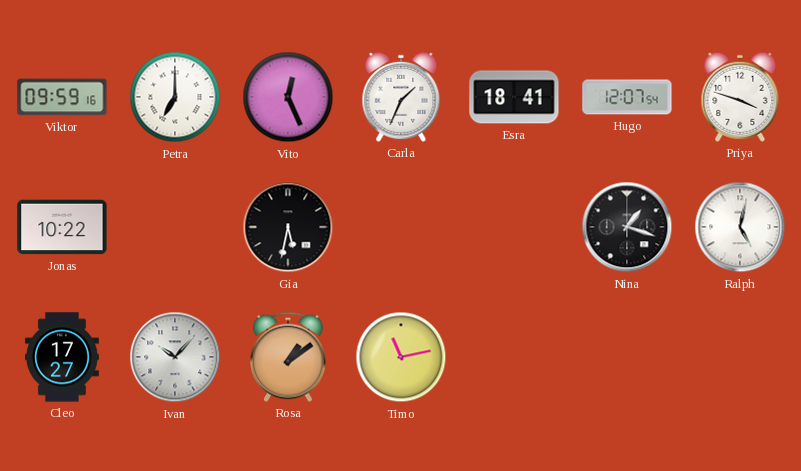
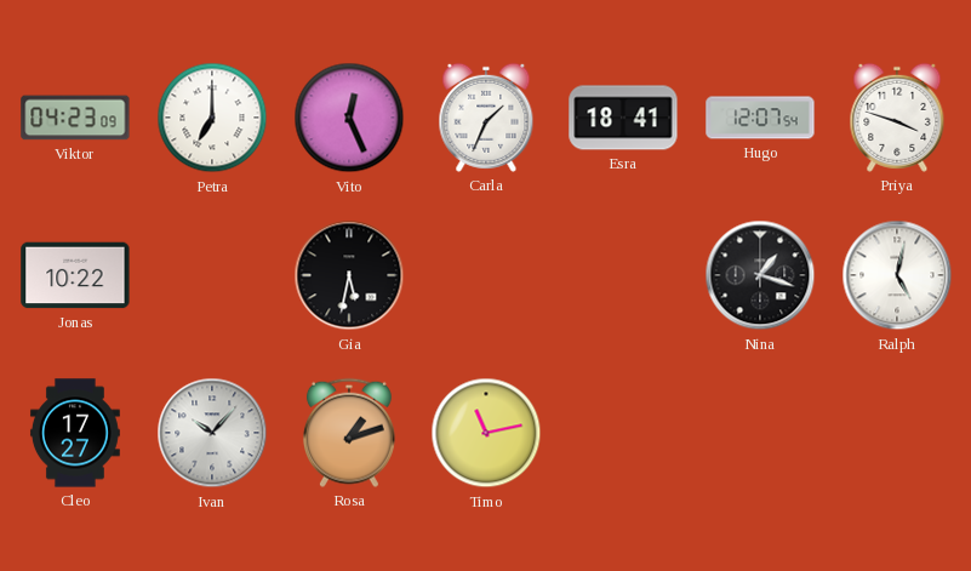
Viktor: 09:59 -> 04:23 (75, 118)
Rosa: 1:09 -> 1:12 (349, 433)
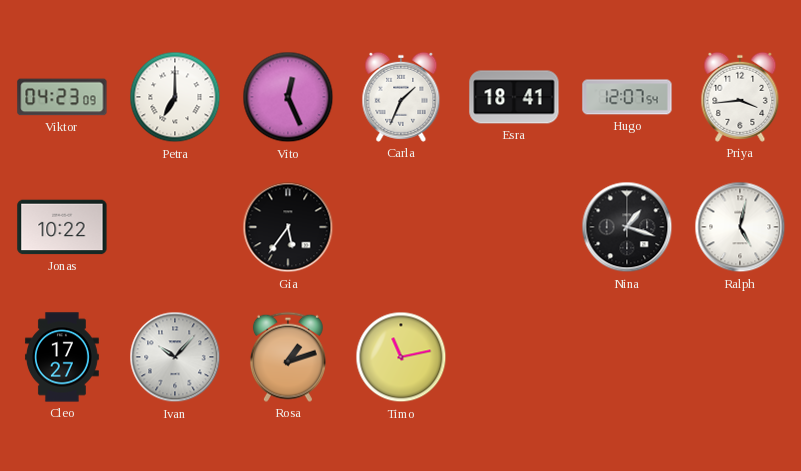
Priya: 3:48 -> 3:44 (740, 97)
Gia: 5:32 -> 5:36 (288, 227)
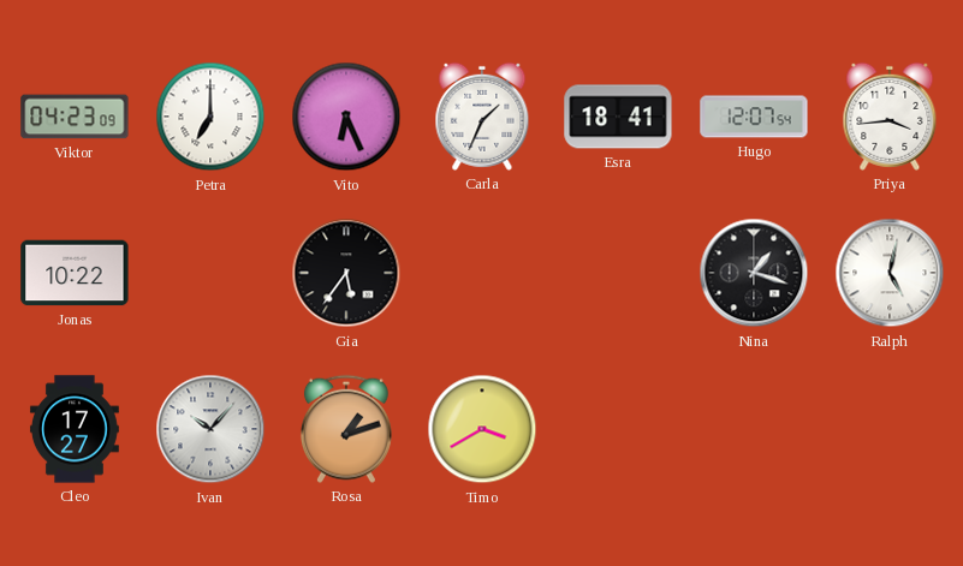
Vito: 12:26 -> 6:26 (346, 117)
Timo: 11:13 -> 3:40 (482, 429)
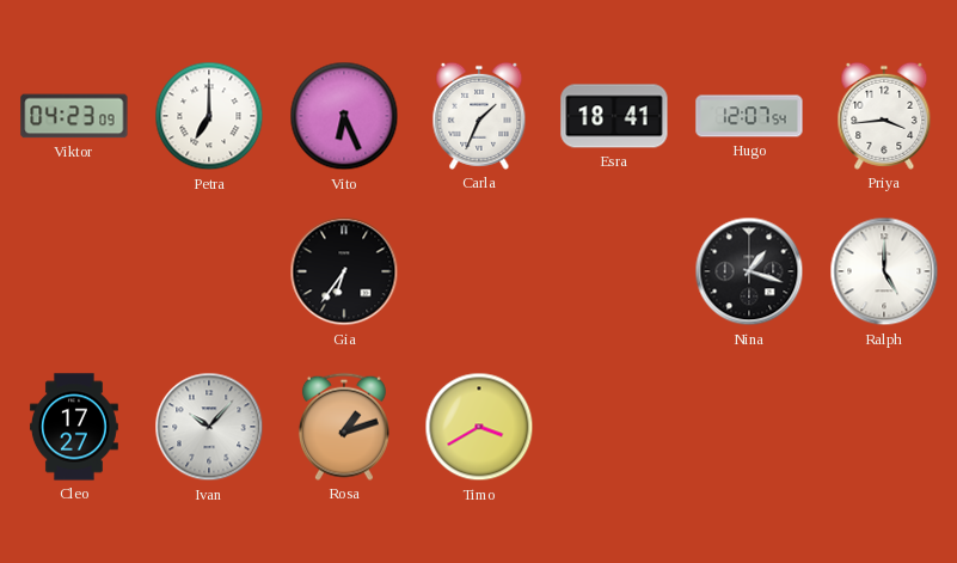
Jonas: 10:22 -> none (75, 273)
Gia: 5:36 -> 6:36 (344, 271)
Ralph: 5:02 -> 5:00 (884, 271)
